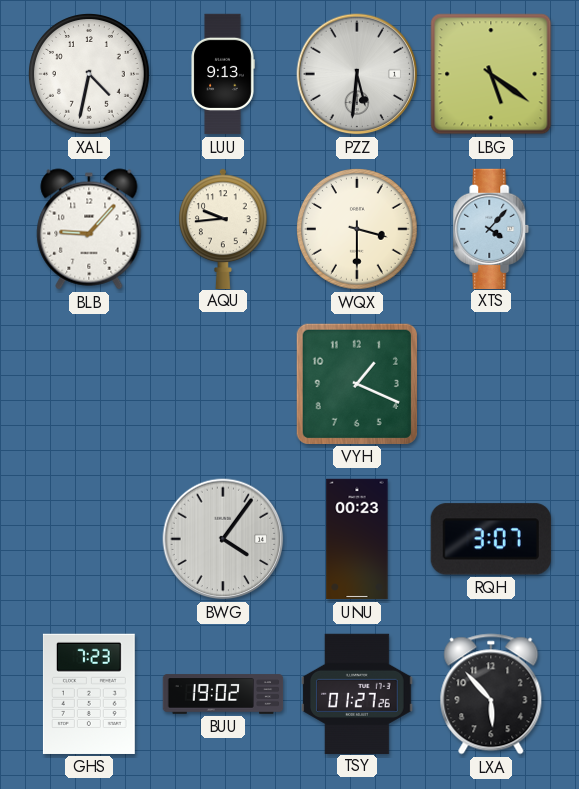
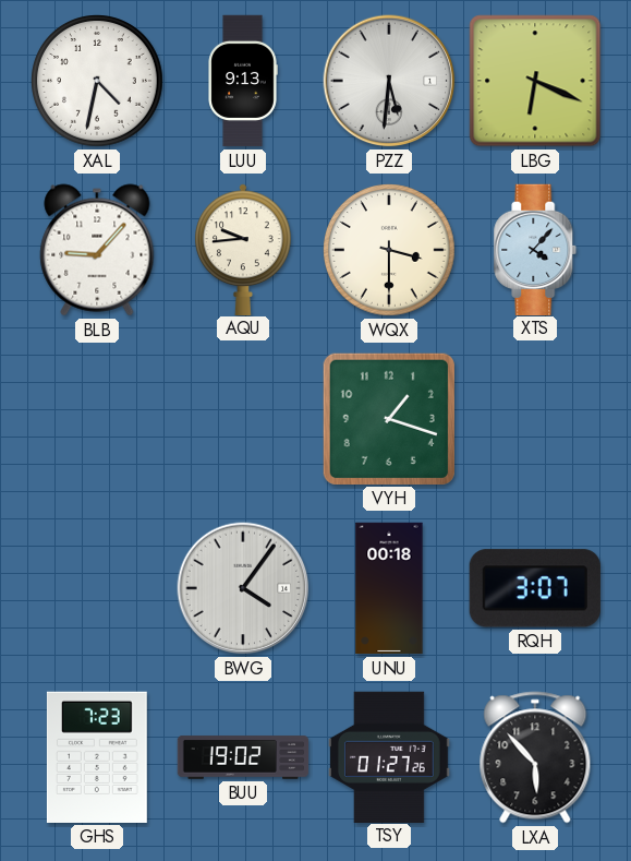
LBG: 5:21 -> 6:19 (535, 81)
VYH: 1:19 -> 1:18 (389, 419)
UNU: 00:23 -> 00:18 (389, 588)
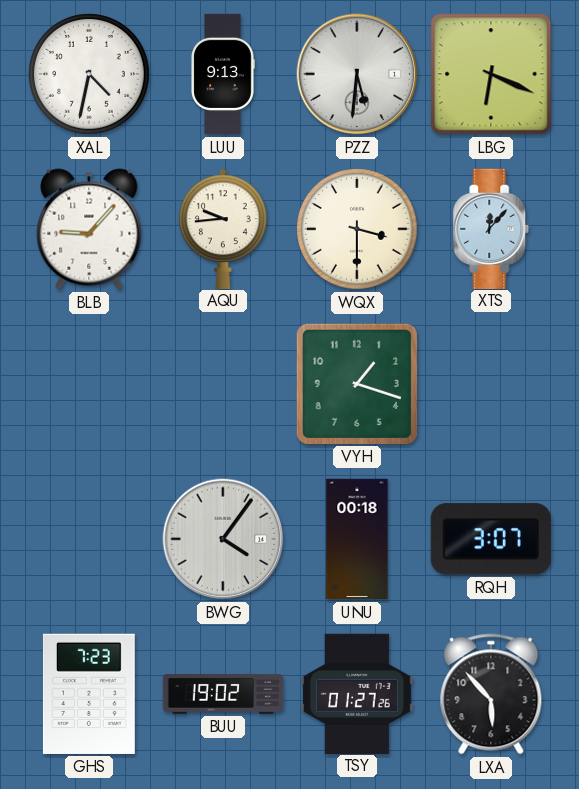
XTS: 4:07 -> 12:07 (491, 228)
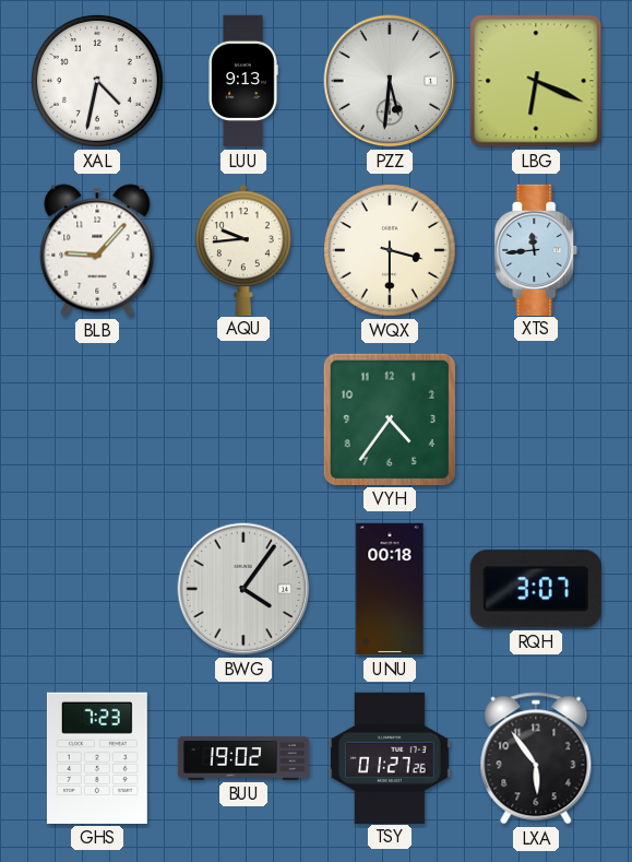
XTS: 12:07 -> 11:44 (536, 249)
VYH: 1:18 -> 4:36 (390, 420)
LXA: 5:53 -> 5:54 (536, 758)
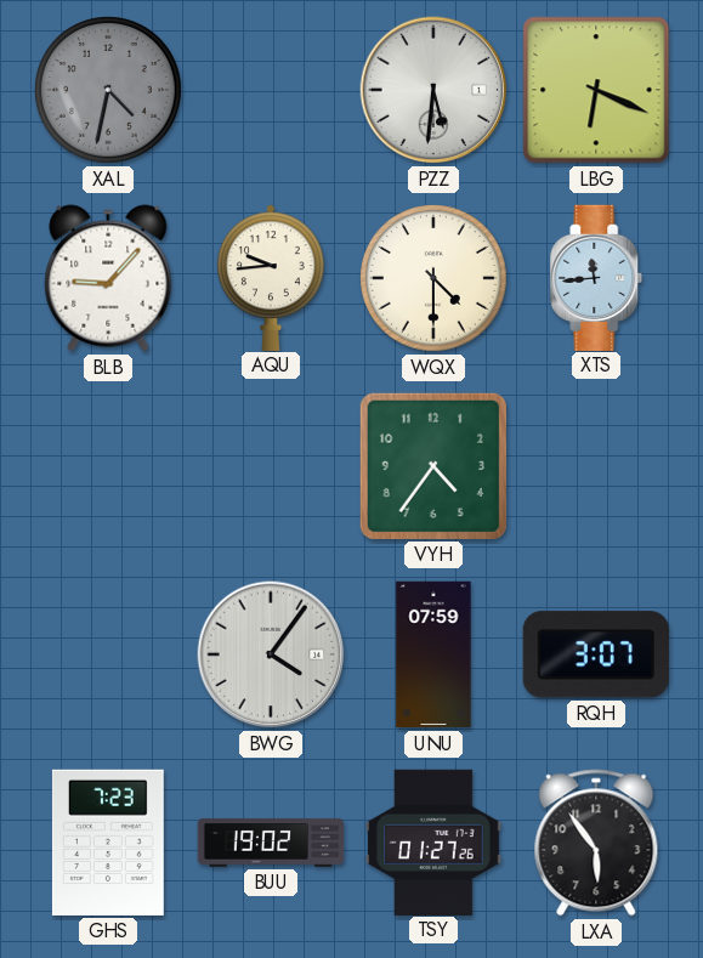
XAL dial: white -> grey (109, 91)
LUU: 9:13 -> none (243, 81)
WQX: 3:30 -> 4:30 (435, 279)
UNU: 00:18 -> 07:59 (433, 654)
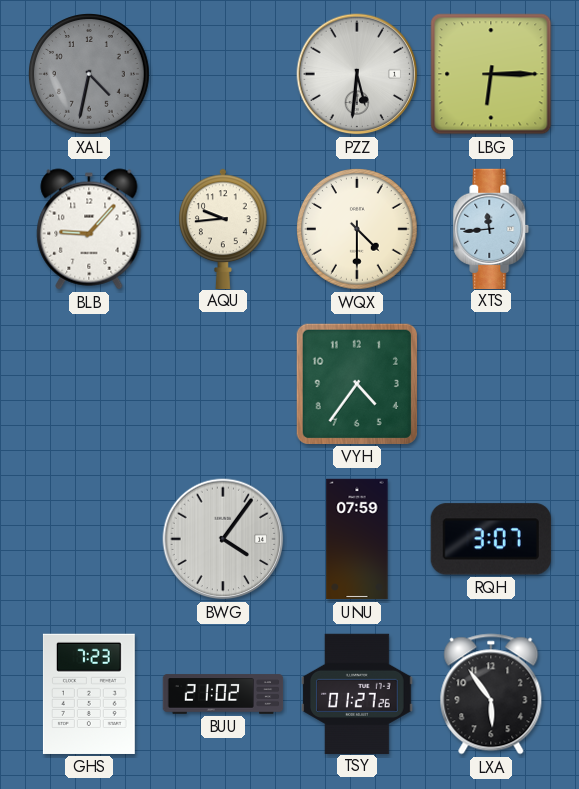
LBG: 6:19 -> 6:15 (491, 74)
BUU: 19:02 -> 21:02 (223, 694)
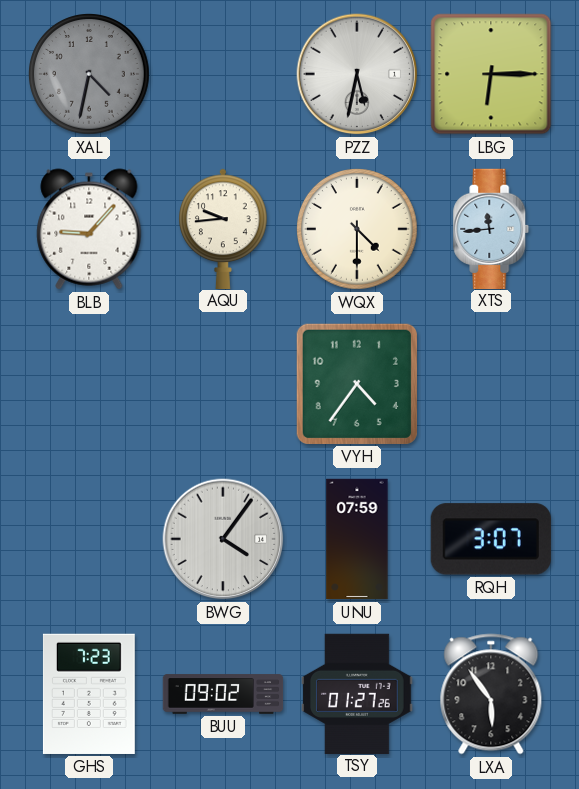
PZZ: 5:31 -> 5:32 (357, 74)
BUU: 21:02 -> 09:02 (223, 694)
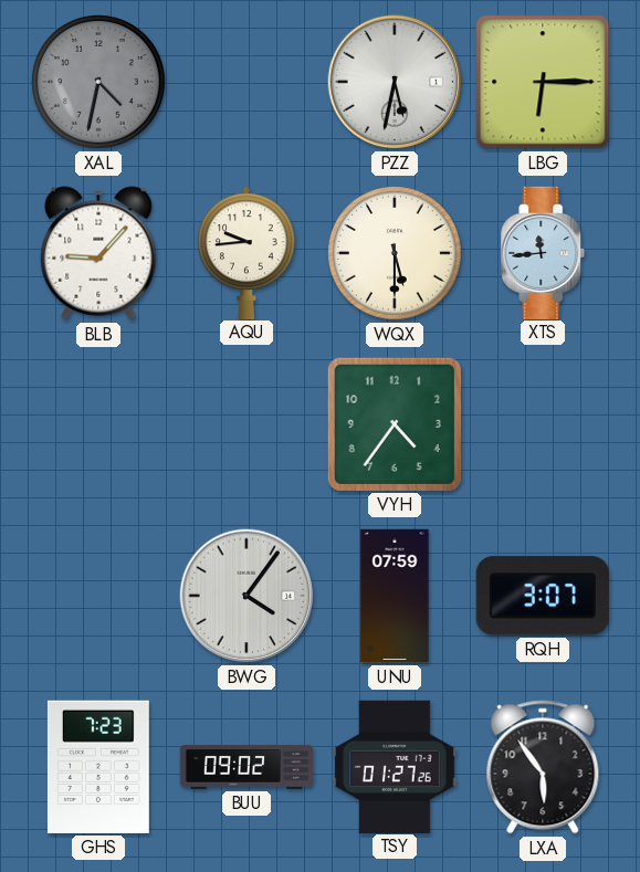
WQX: 4:30 -> 5:30 (396, 254)
